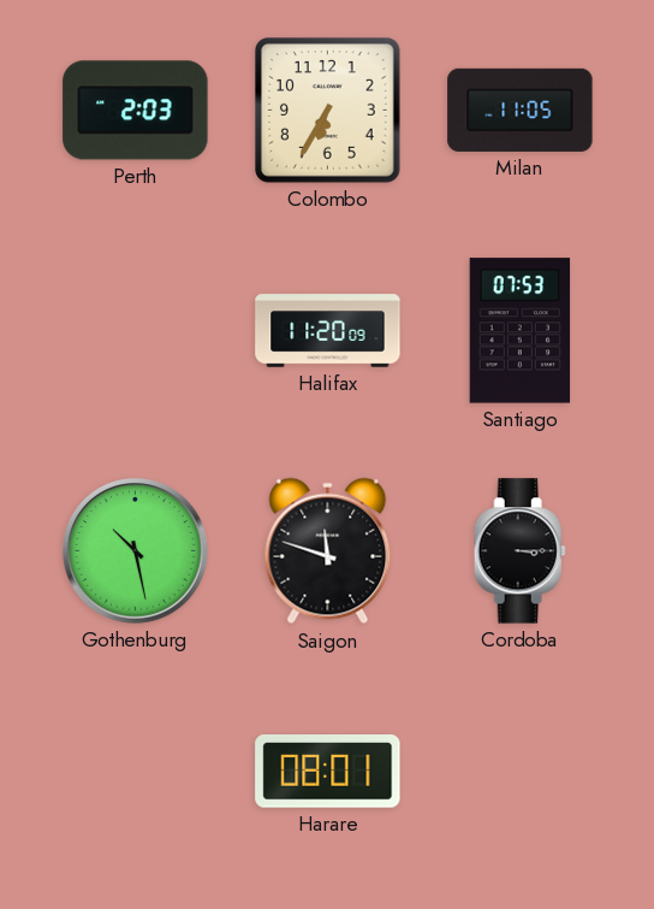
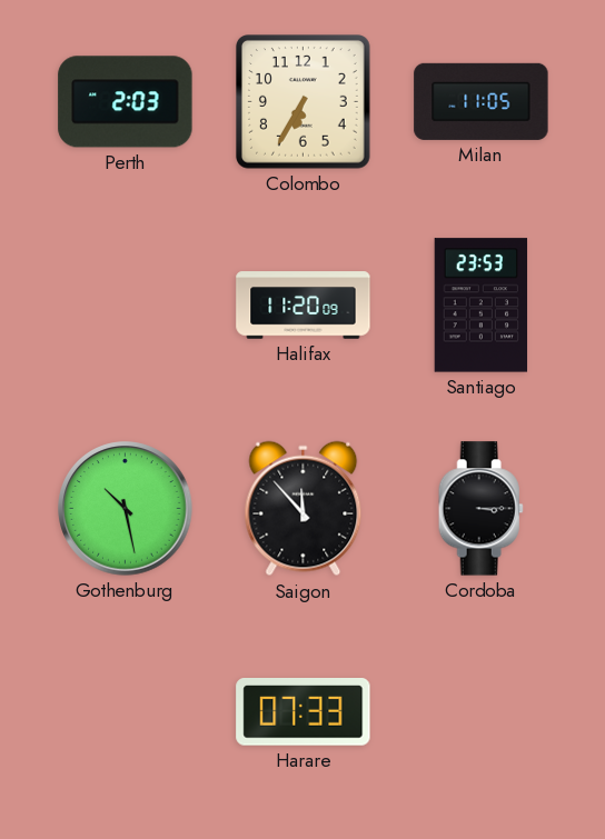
Santiago: 07:53 -> 23:53 (482, 306)
Saigon: 11:48 -> 11:53 (304, 509)
Harare: 08:01 -> 07:33 (304, 712)
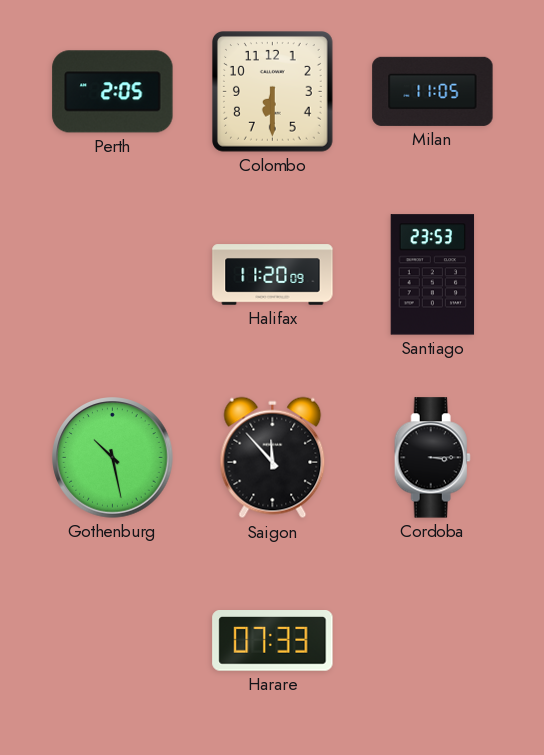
Perth: 2:03 -> 2:05 (113, 92)
Colombo: 6:35 -> 6:30 (273, 92)
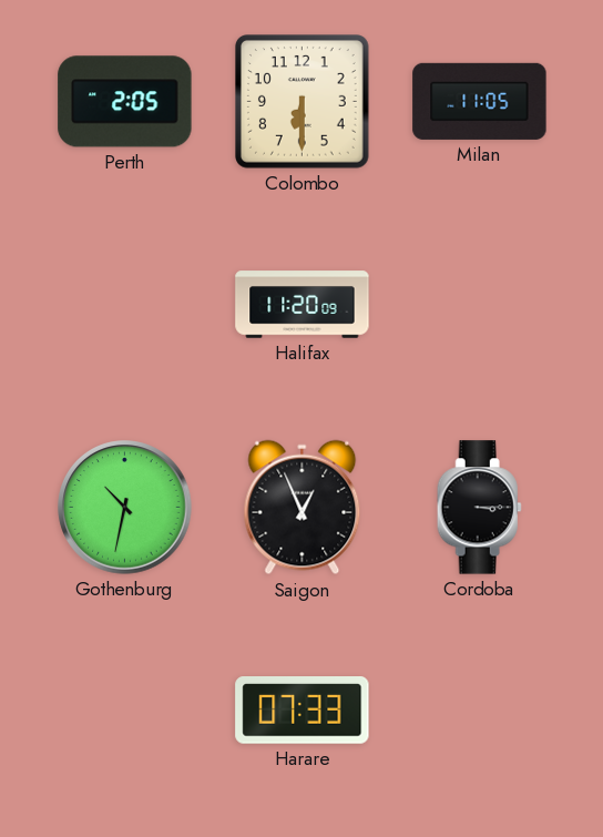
Santiago: 23:53 -> none (433, 275)
Gothenburg: 10:28 -> 10:32 (125, 508)
Saigon: 11:53 -> 12:56 (303, 508)
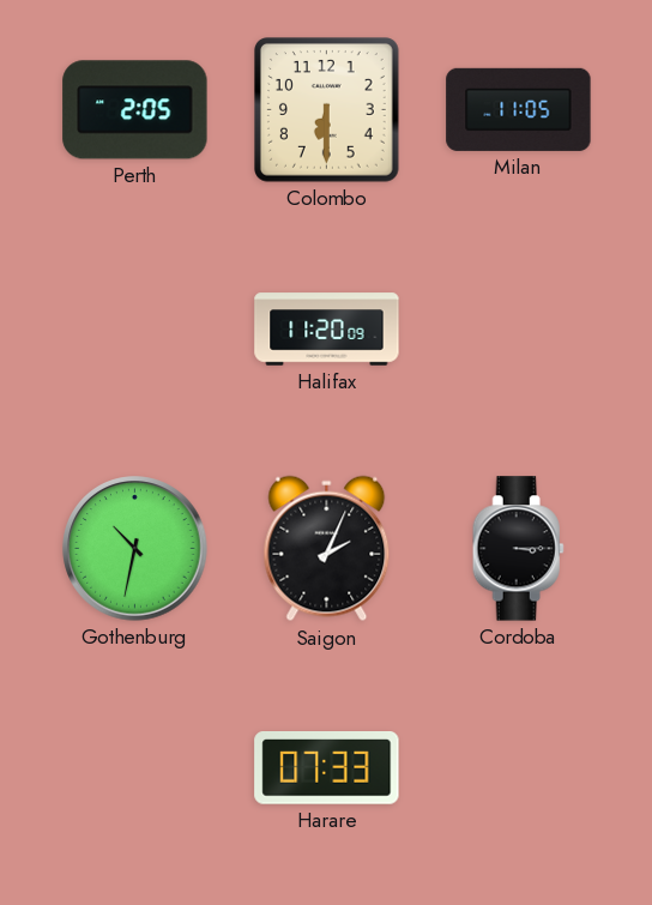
Saigon: 12:56 -> 2:04 (327, 549)
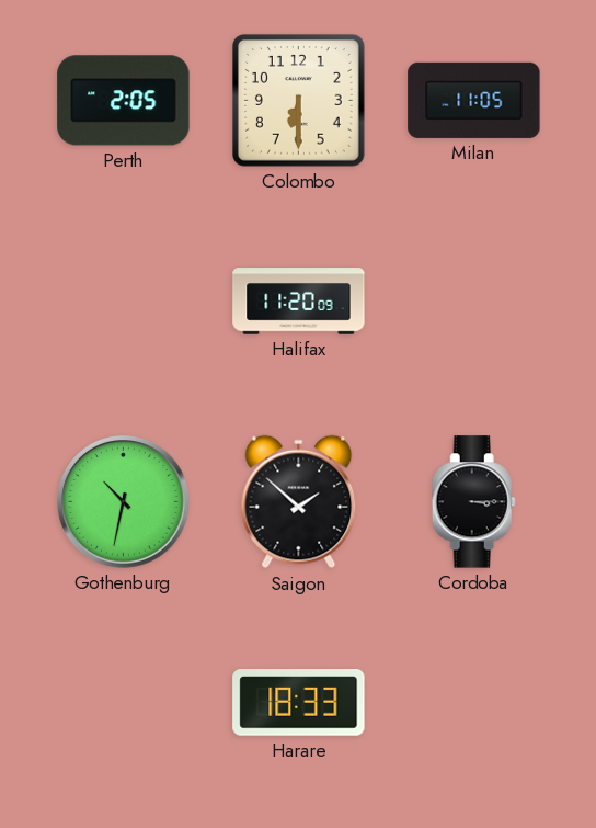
Saigon: 2:04 -> 1:52 (299, 502)
Harare: 07:33 -> 18:33 (299, 703)
